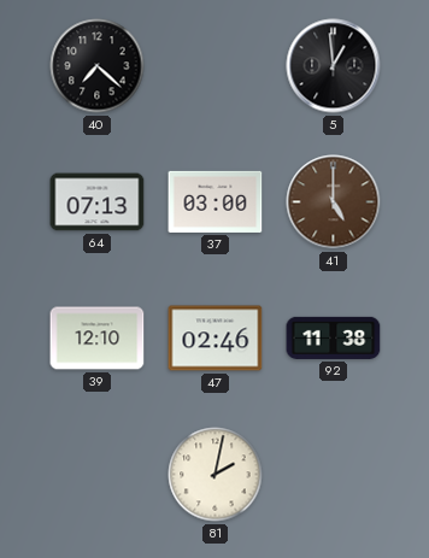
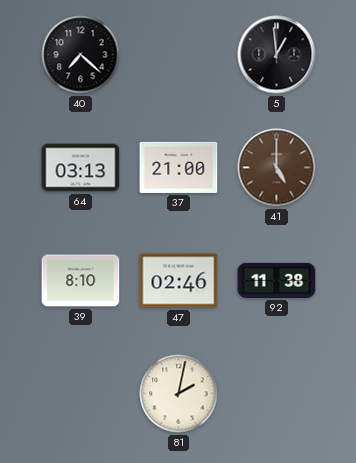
64: 07:13 -> 03:13 (81, 168)
37: 03:00 -> 21:00 (179, 167)
39: 12:10 -> 8:10 (81, 281)
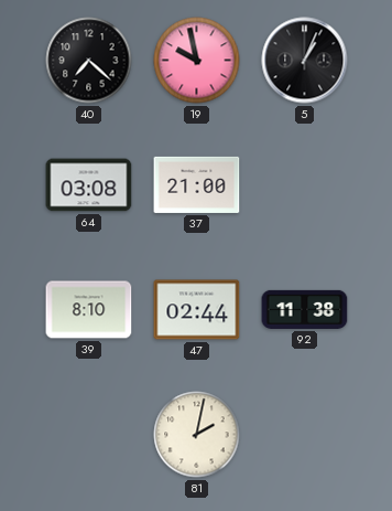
19: none -> 9:58 (197, 61)
5: 12:59 -> 1:04 (305, 61)
64: 03:13 -> 03:08 (89, 185)
41: 5:00 -> none (277, 168)
47: 02:46 -> 02:44 (197, 310)
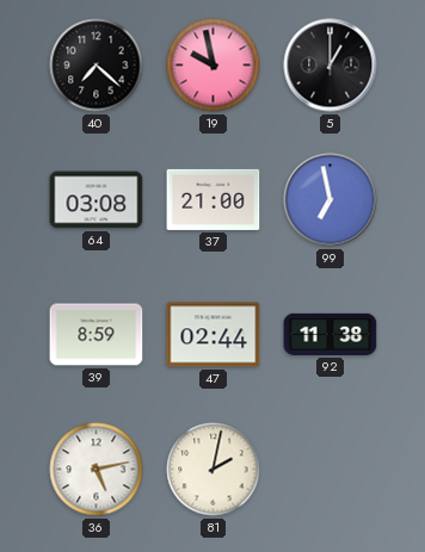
5: 1:04 -> 1:00 (331, 66)
99: none -> 6:58 (331, 200)
39: 8:10 -> 8:59 (97, 335)
36: none -> 5:13 (97, 470)
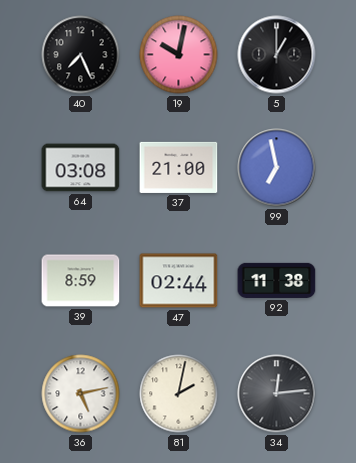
40: 7:22 -> 7:26 (81, 55)
19: 9:58 -> 10:02 (179, 55)
34: none -> 12:14 (277, 394)
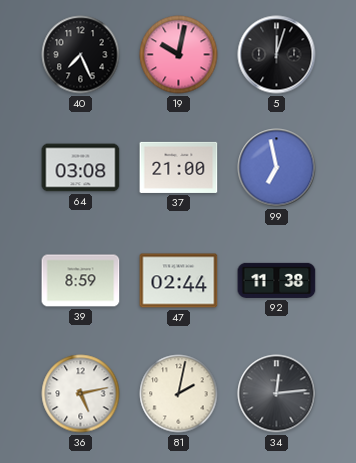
5: 1:00 -> 12:03 (277, 55)
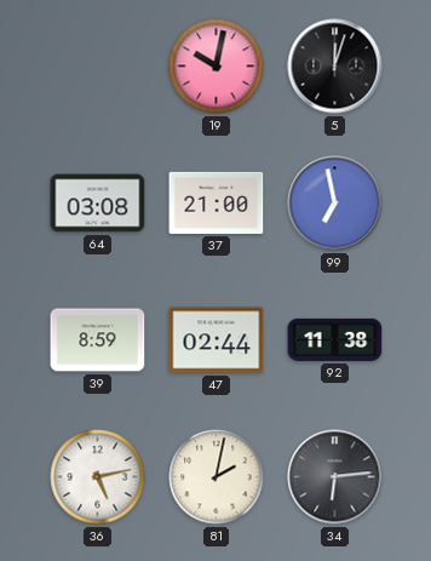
40: 7:26 -> none (81, 55)
34: 12:14 -> 6:14 (335, 477)
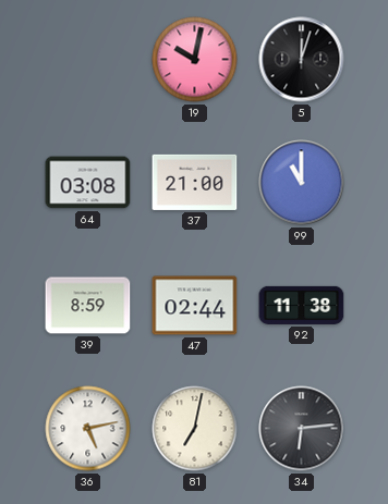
99: 6:58 -> 11:00 (302, 183)
81: 2:02 -> 7:02 (195, 429)
